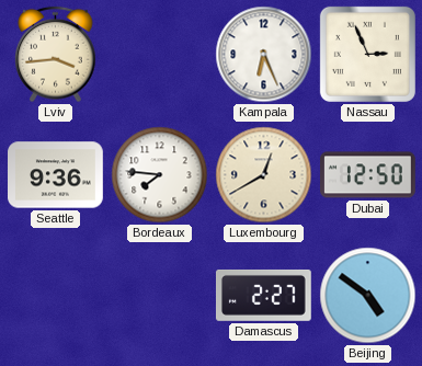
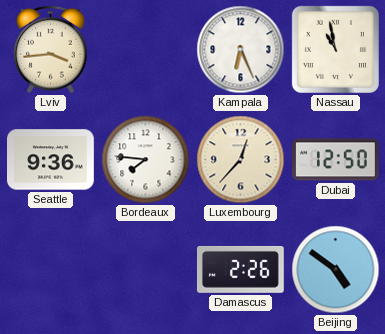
Nassau: 2:56 -> 10:58 (335, 49)
Luxembourg: 12:40 -> 12:37 (241, 160)
Damascus: 2:27 -> 2:26 (241, 269)
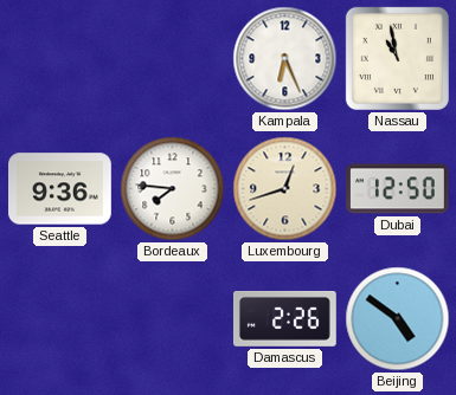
Lviv: 3:44 -> none (51, 50)
Luxembourg: 12:37 -> 12:42 (285, 189)
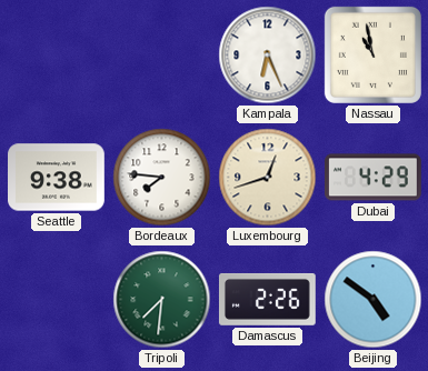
Seattle: 9:36 -> 9:38 (57, 178)
Dubai: 12:50 -> 4:29 (374, 178)
Tripoli: none -> 7:31 (162, 300)
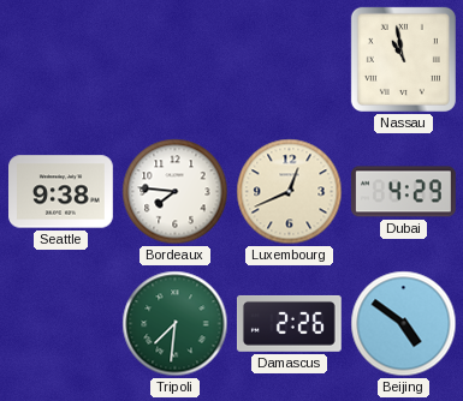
Kampala: 6:26 -> none (268, 56)
Luxembourg: 12:42 -> 12:41 (290, 192)
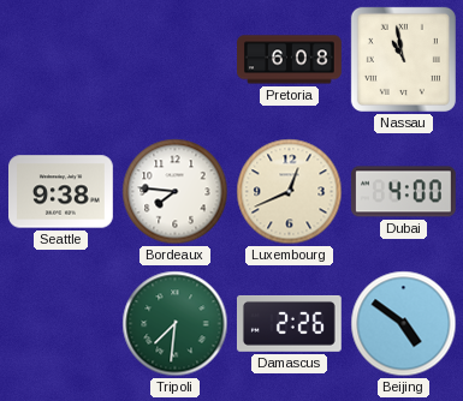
Pretoria: none -> 6:08 (290, 60)
Dubai: 4:29 -> 4:00 (404, 192)
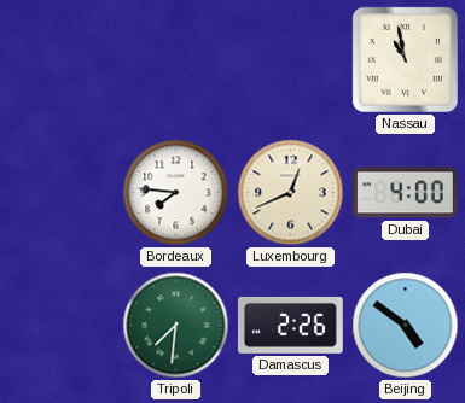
Pretoria: 6:08 -> none (290, 60)
Seattle: 9:38 -> none (61, 192)
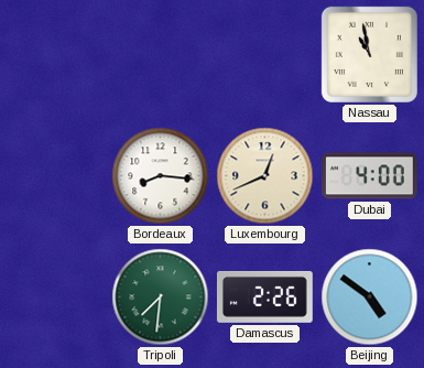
Bordeaux: 7:46 -> 8:16 (161, 176)
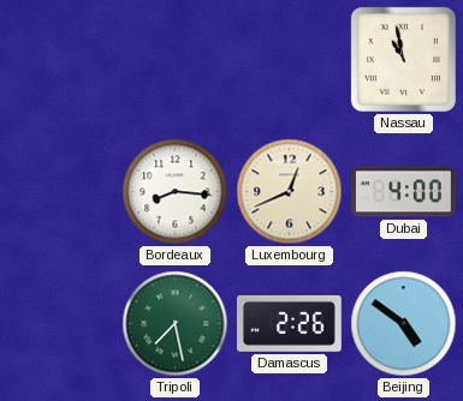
Tripoli: 7:31 -> 7:28 (176, 324)
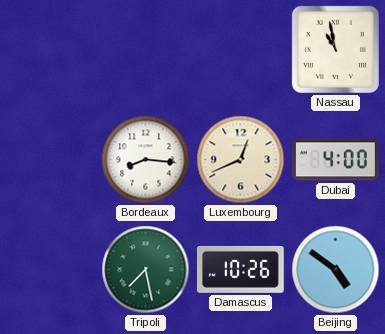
Damascus: 2:26 -> 10:26 (241, 269)
